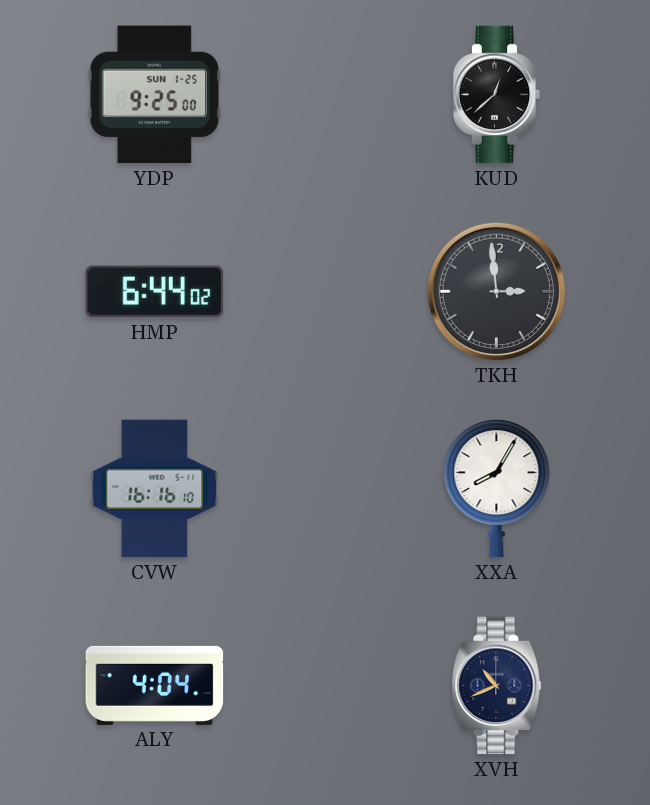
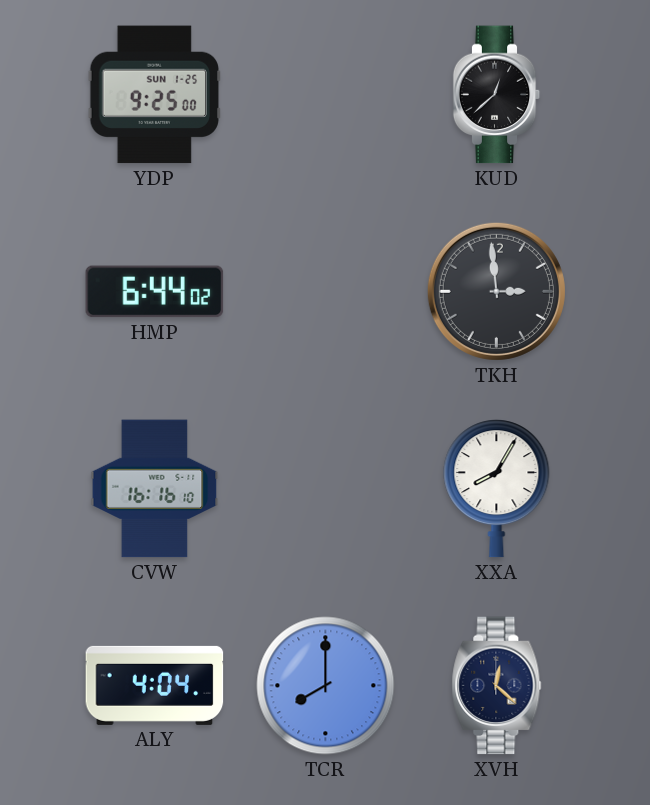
TCR: none -> 8:00 (326, 686)
XVH: 10:41 -> 12:22 (497, 686)
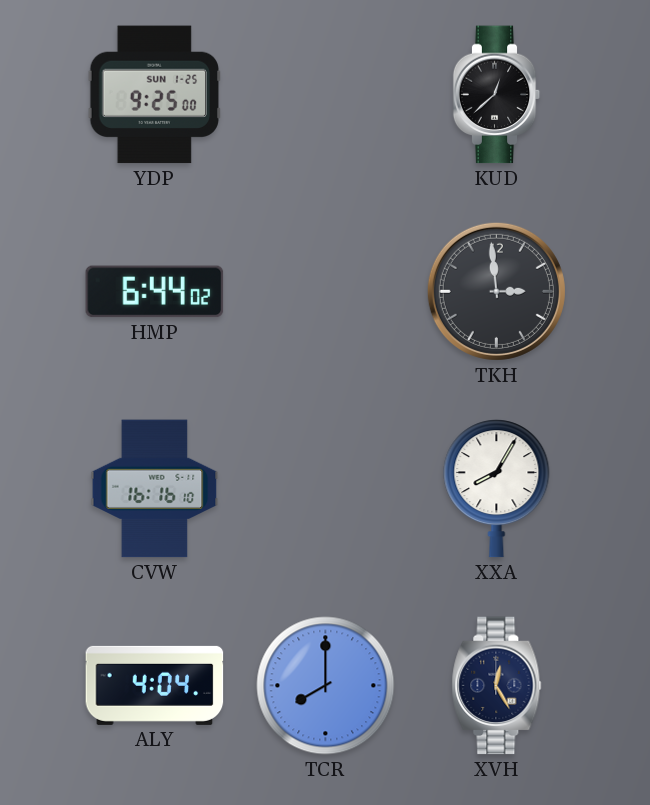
XVH: 12:22 -> 12:25 (497, 686)
